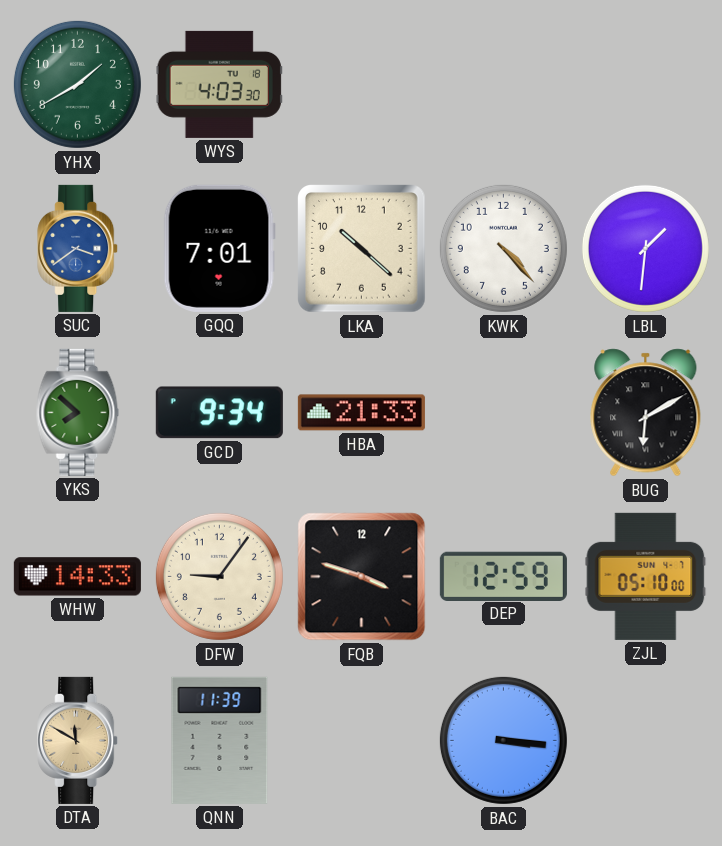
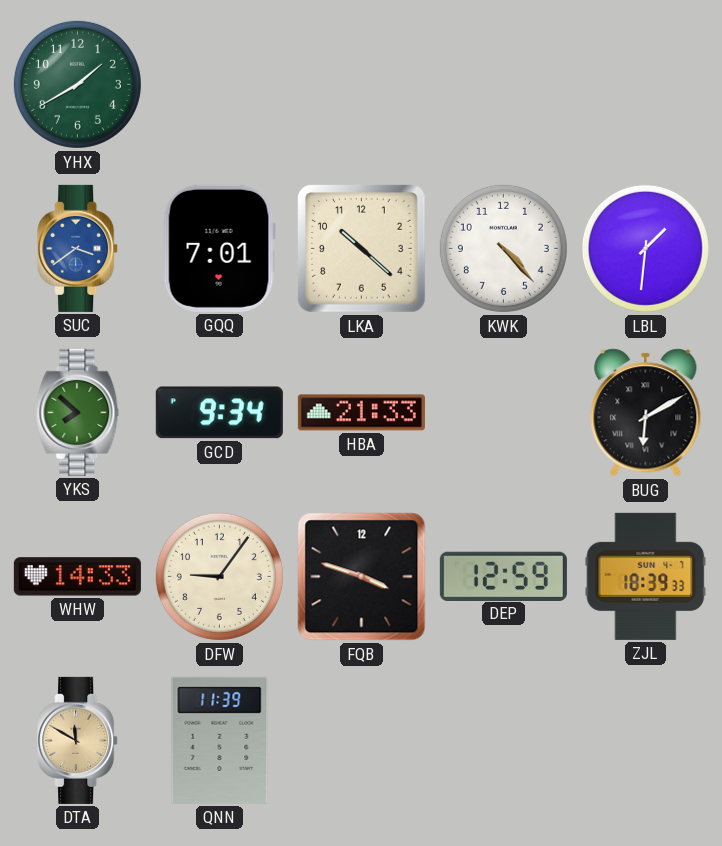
WYS: 4:03 -> none (219, 84)
ZJL: 05:10 -> 18:39 (646, 576)
BAC: 3:16 -> none (503, 740)
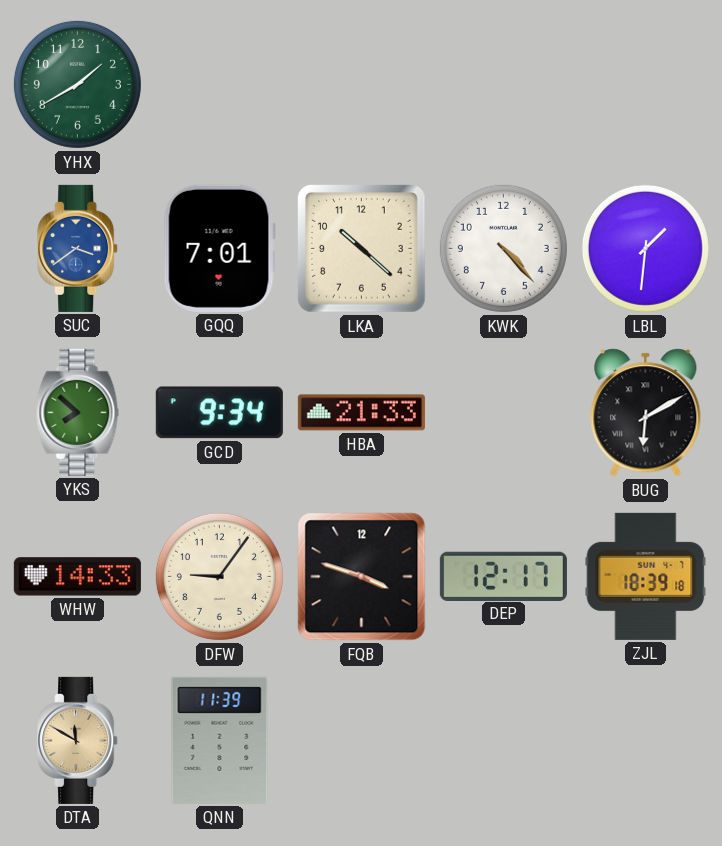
DEP: 12:59 -> 12:17 (503, 576)
ZJL: 18:39:33 -> 18:39:18 (646, 576)
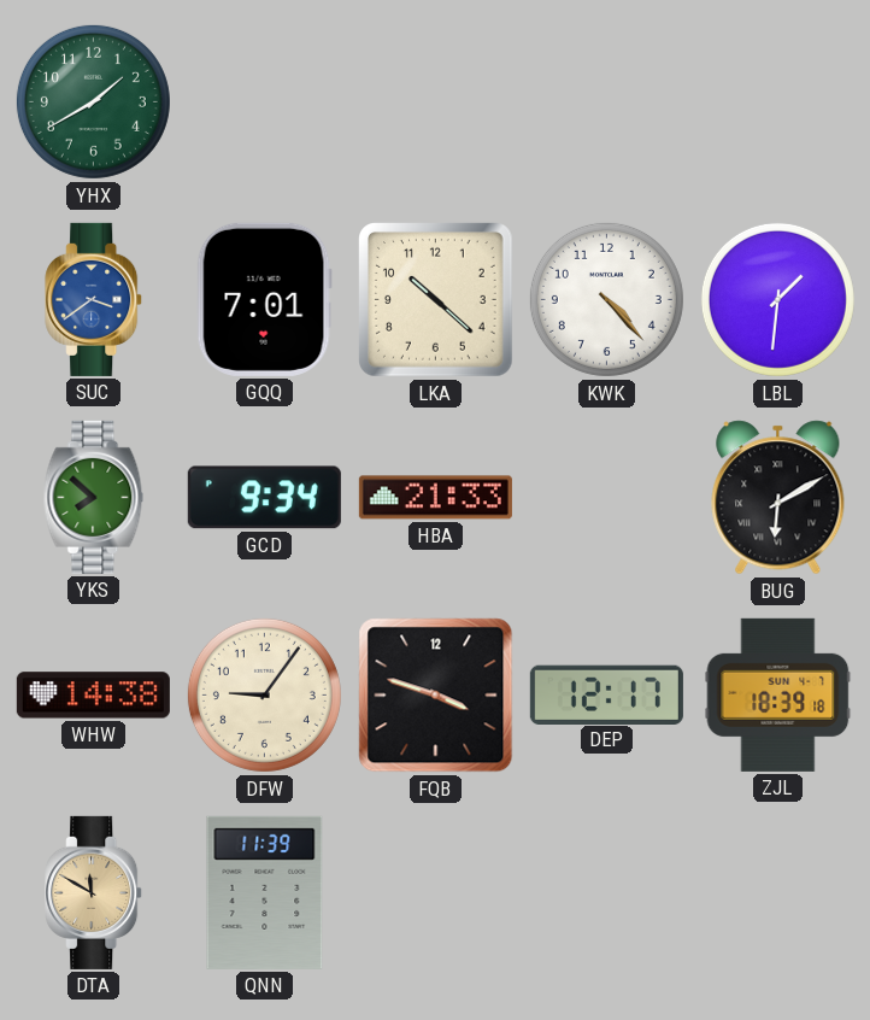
WHW: 14:33 -> 14:38 (93, 696)
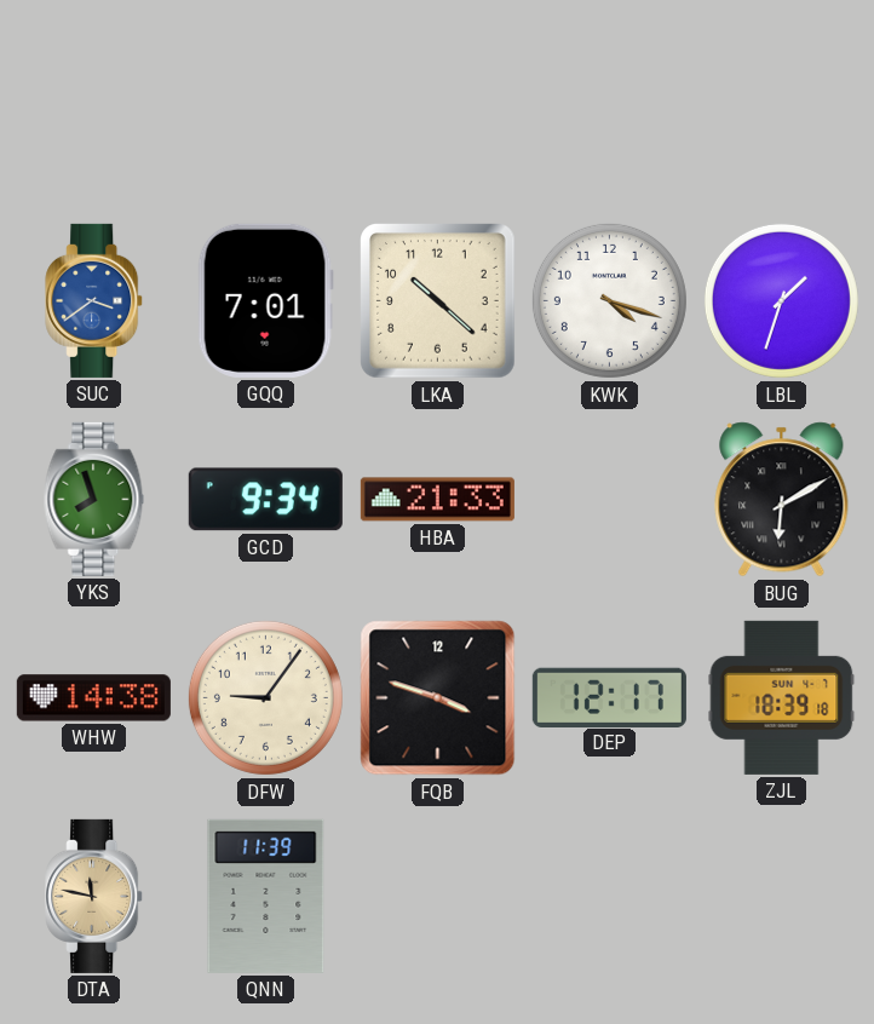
YHX: 1:40 -> none (93, 101)
KWK: 4:23 -> 4:18 (609, 300)
LBL: 1:31 -> 1:33 (781, 300)
YKS: 7:52 -> 7:57 (94, 499)
DTA: 11:50 -> 11:47 (94, 896)
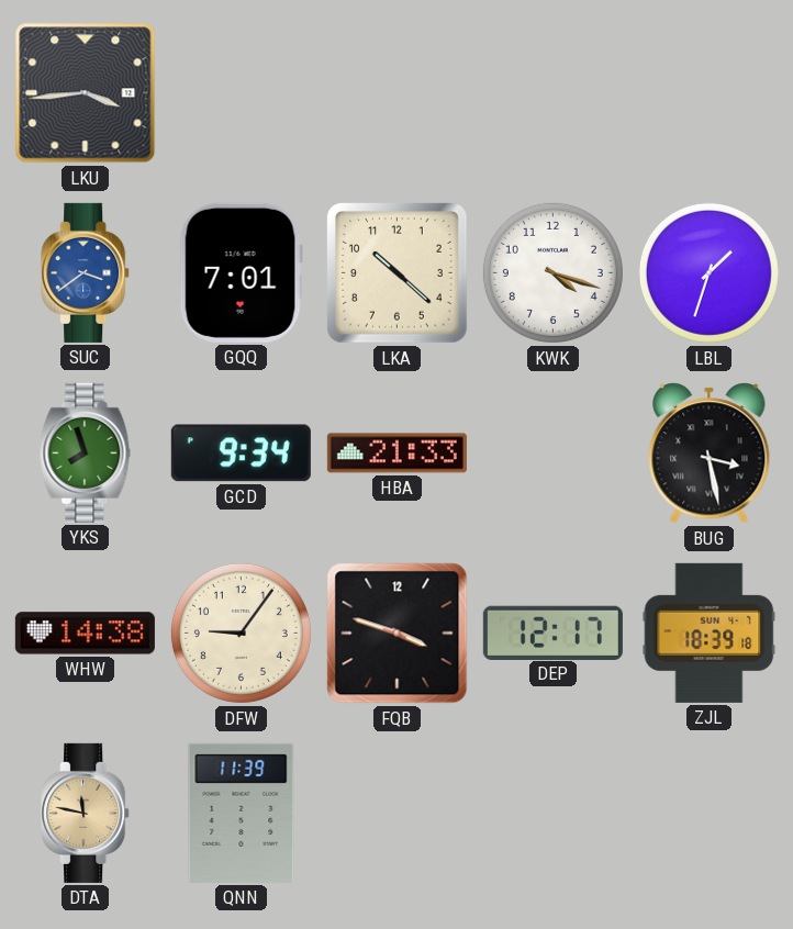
LKU: none -> 3:44 (86, 93)
BUG: 6:10 -> 3:28 (710, 454)
